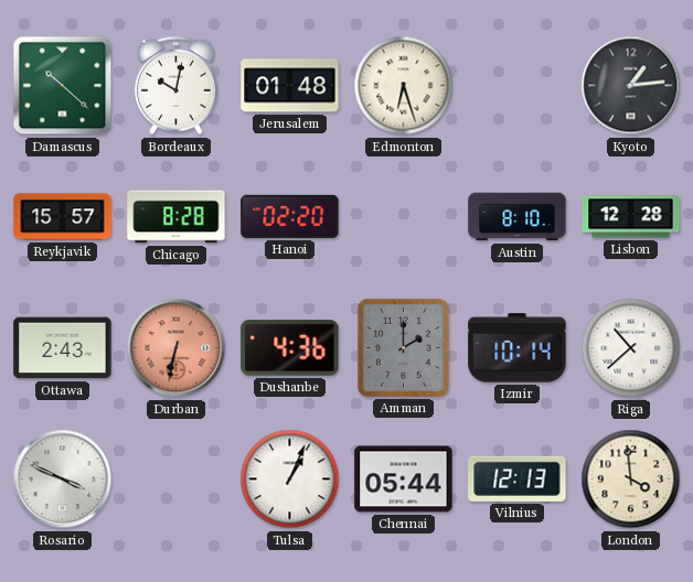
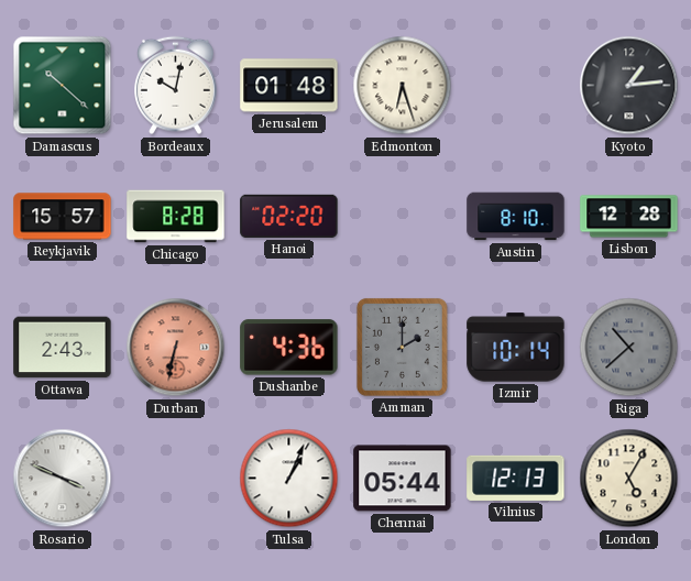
Riga dial: white -> grey (629, 348)
London: 3:59 -> 5:05 (629, 479)
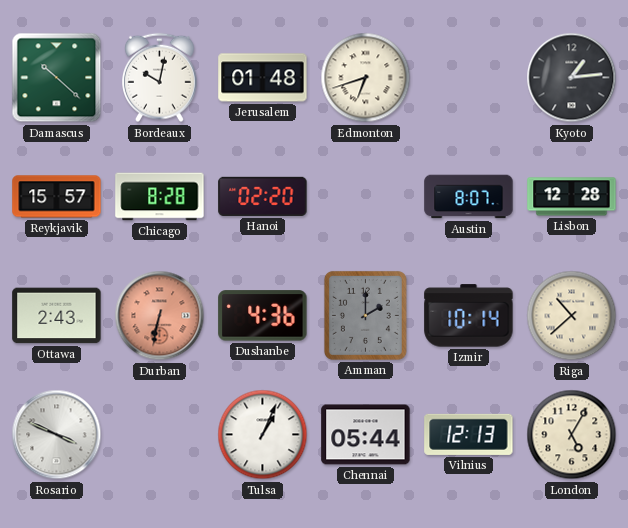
Edmonton: 6:27 -> 6:42 (366, 78)
Austin: 8:10 -> 8:07 (469, 197)
Riga dial: grey -> cream (572, 316)
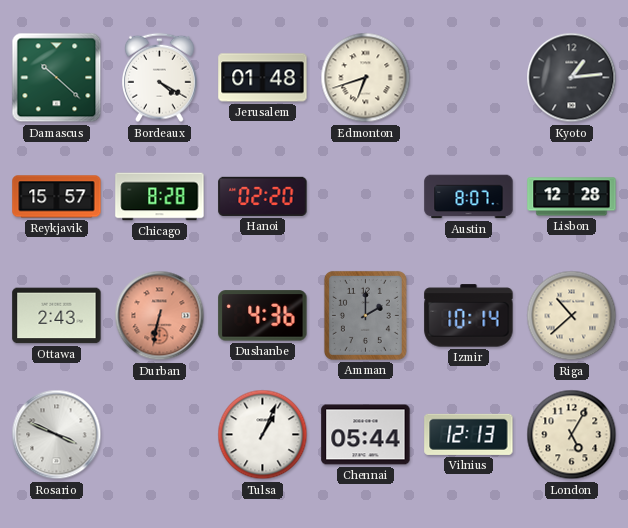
Bordeaux: 10:02 -> 4:20 (160, 78)
